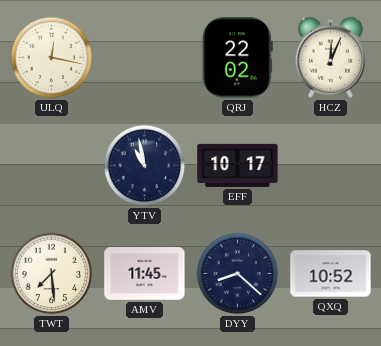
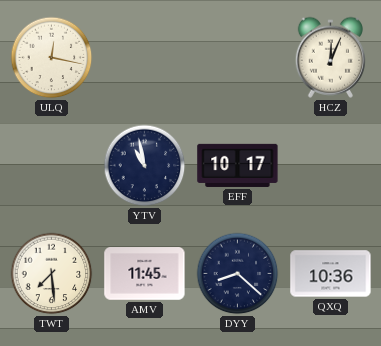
QRJ: 22:02 -> none (237, 58)
QXQ: 10:52 -> 10:36 (331, 274)
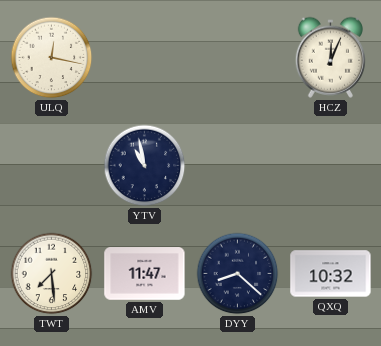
EFF: 10:17 -> none (238, 165)
AMV: 11:45 -> 11:47 (145, 274)
QXQ: 10:36 -> 10:32 (331, 274)
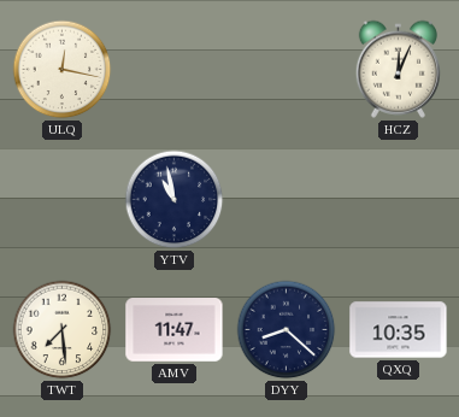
QXQ: 10:32 -> 10:35 (399, 330)
